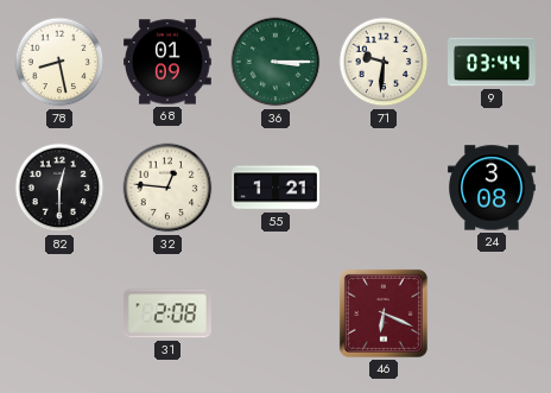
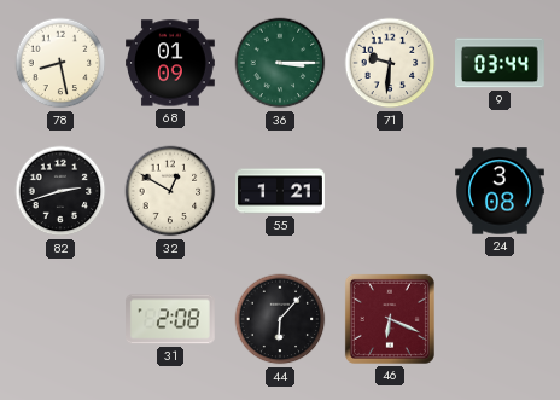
82: 12:30 -> 2:42 (60, 191)
32: 12:46 -> 12:50 (170, 191)
44: none -> 6:07 (280, 319)
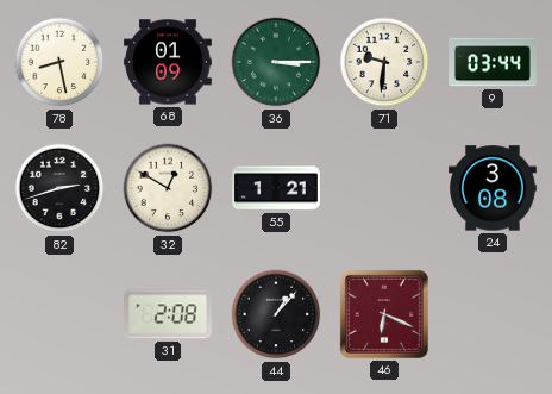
44: 6:07 -> 1:07 (276, 314)
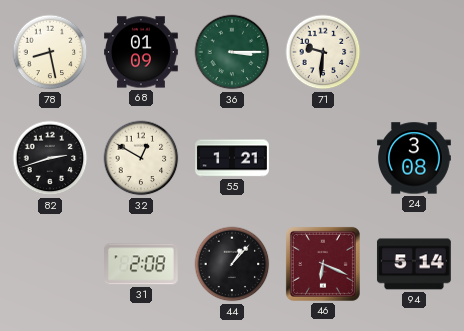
9: 03:44 -> none (494, 62)
94: none -> 5:14 (414, 264)
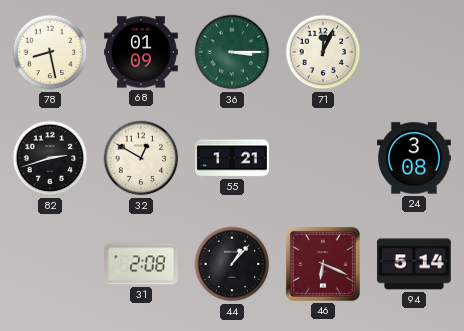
71: 9:31 -> 12:04 (323, 52)
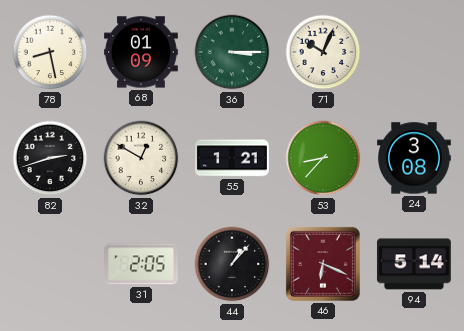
71: 12:04 -> 10:04 (323, 52)
53: none -> 8:37 (323, 158)
31: 2:08 -> 2:05 (142, 264)
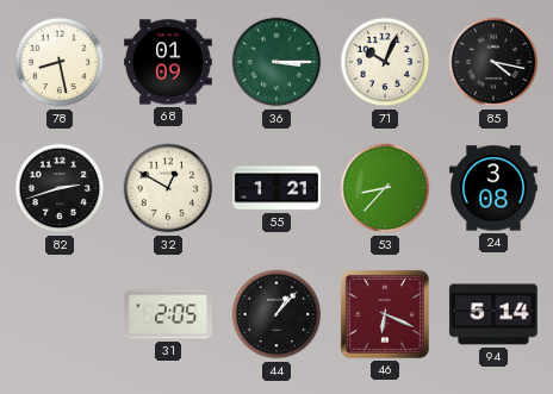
85: none -> 4:17 (493, 62)
